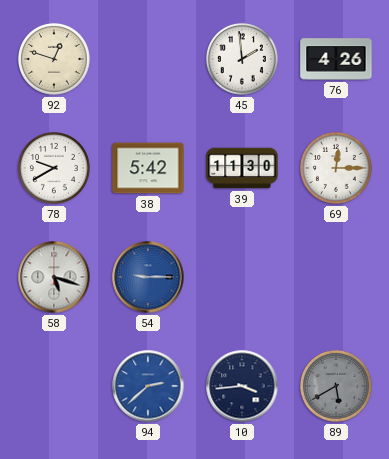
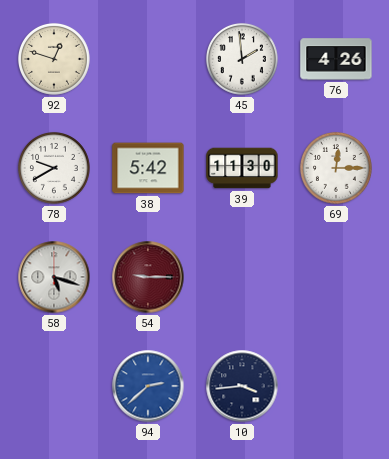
54 dial: blue -> burgundy (148, 277)
89: 5:40 -> none (336, 386)
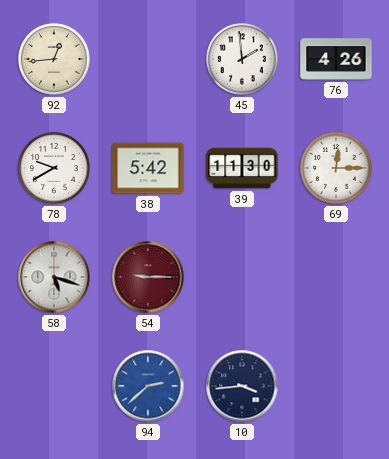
92: 12:48 -> 12:44 (54, 59)
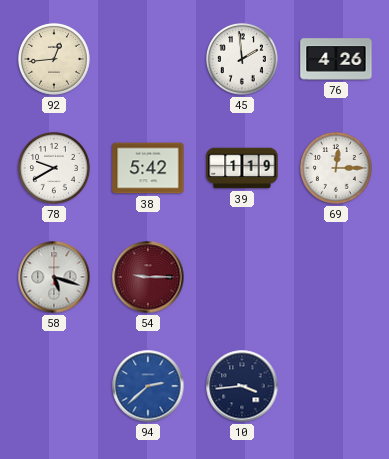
39: 11:30 -> 1:19 (242, 168)
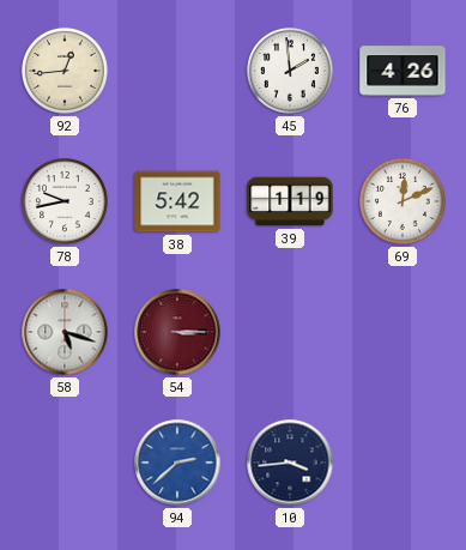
78: 9:40 -> 9:43 (65, 201)
69: 12:15 -> 12:11 (403, 201)
54: 9:15 -> 3:15 (177, 332)
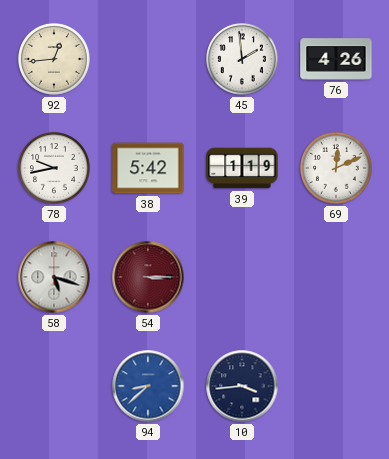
94: 2:38 -> 8:38 (148, 386)
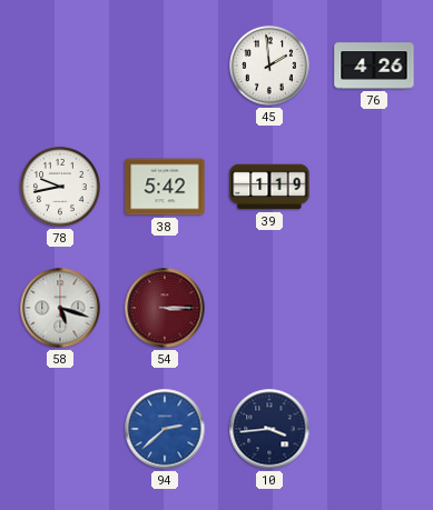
92: 12:44 -> none (54, 59)
69: 12:11 -> none (336, 168)
94: 8:38 -> 2:38 (165, 429)
